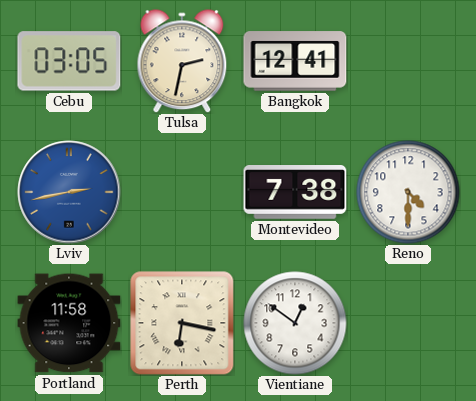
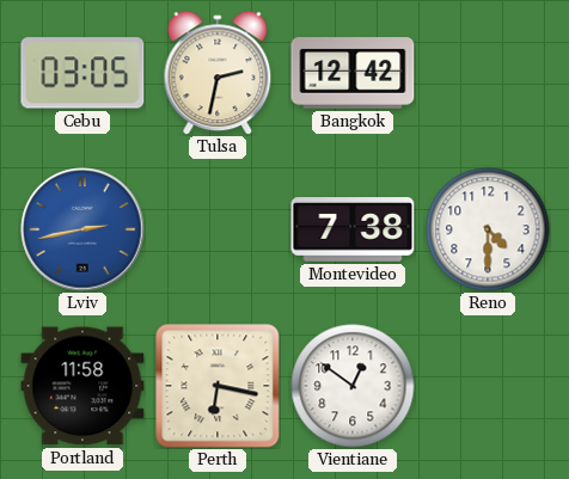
Bangkok: 12:41 -> 12:42 (353, 73)
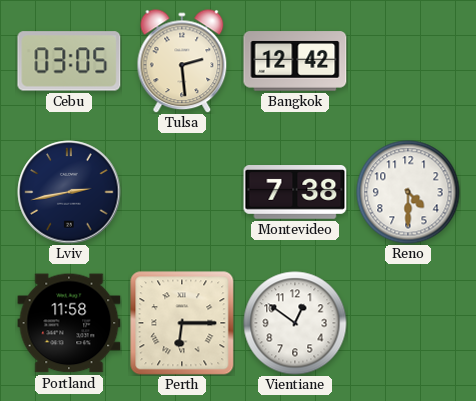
Tulsa: 2:32 -> 2:29 (182, 61)
Lviv dial: blue -> navy (69, 192)
Perth: 6:17 -> 6:15 (182, 323)
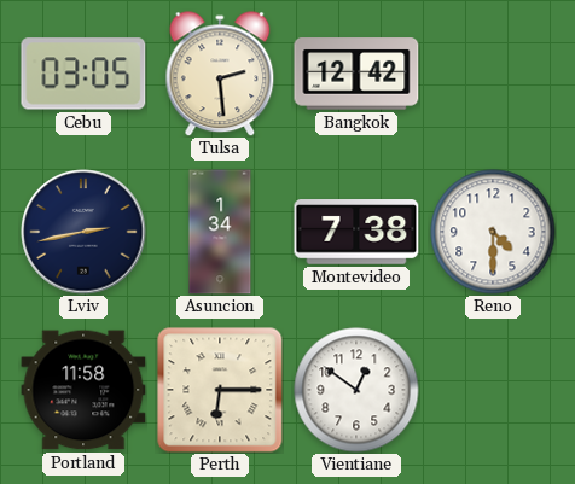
Asuncion: none -> 1:34 (220, 232)
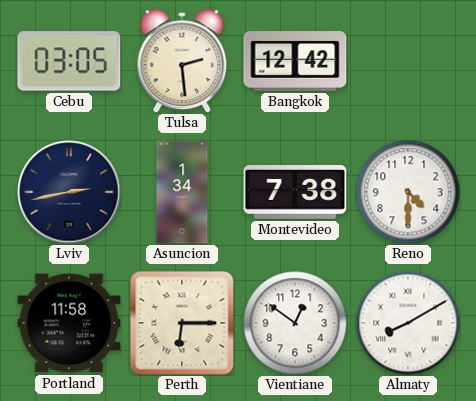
Almaty: none -> 8:10 (408, 323)
